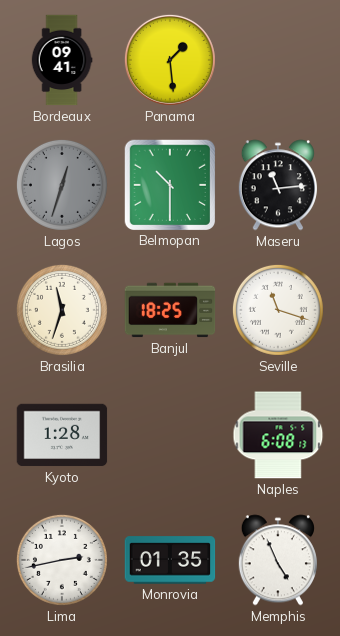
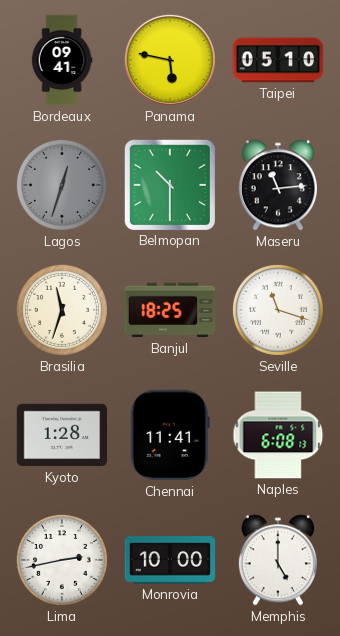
Panama: 1:29 -> 5:47 (170, 60)
Taipei: none -> 05:10 (278, 60)
Chennai: none -> 11:41 (170, 435)
Monrovia: 01:35 -> 10:00 (170, 560)
Memphis: 4:56 -> 5:00 (278, 560)
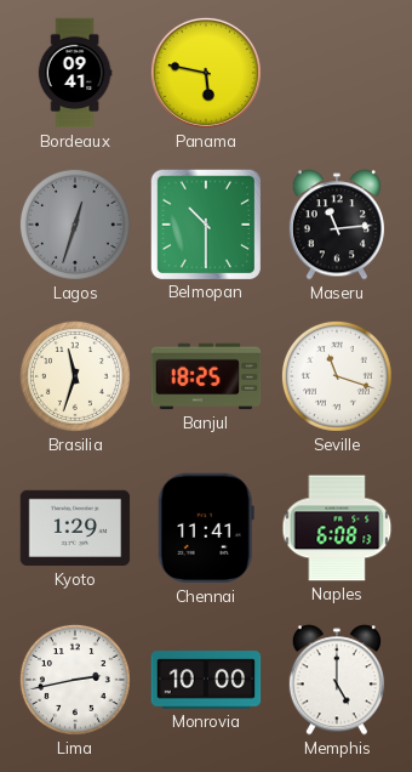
Taipei: 05:10 -> none (278, 60)
Kyoto: 1:28 -> 1:29 (75, 528)
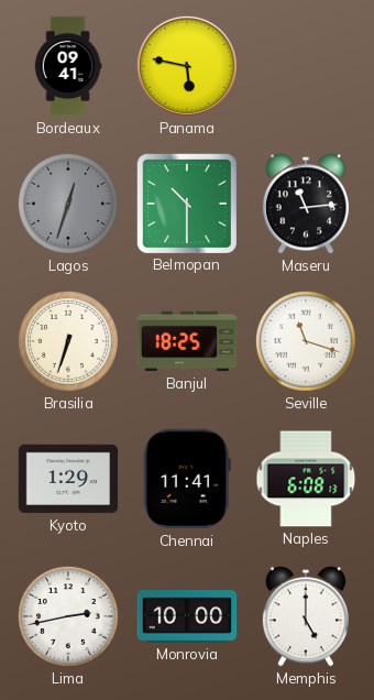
Brasilia: 11:33 -> 6:33 (68, 341)
